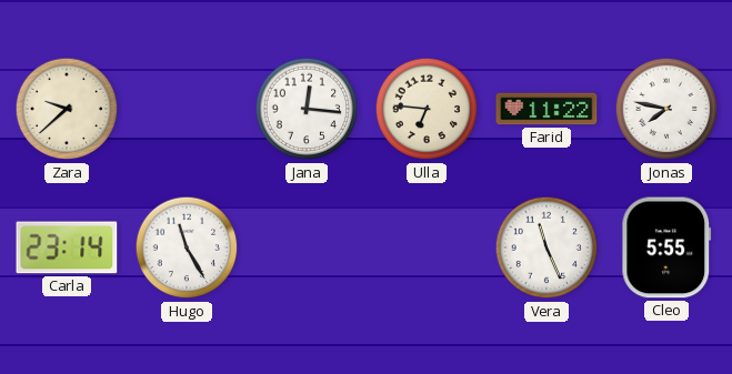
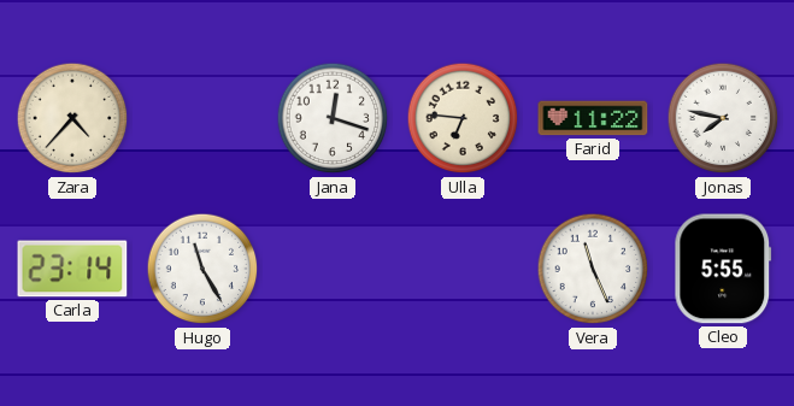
Zara: 9:38 -> 4:37 (72, 118)
Jana: 12:16 -> 12:18 (333, 118)
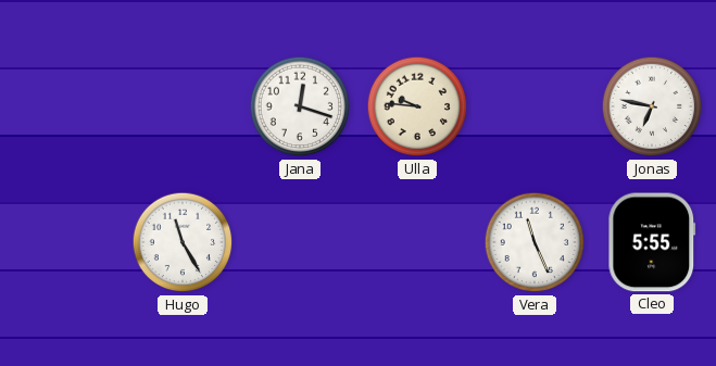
Zara: 4:37 -> none (72, 118)
Ulla: 6:46 -> 9:46 (417, 106)
Farid: 11:22 -> none (593, 118)
Jonas: 7:47 -> 6:47 (652, 106)
Carla: 23:14 -> none (72, 269)
